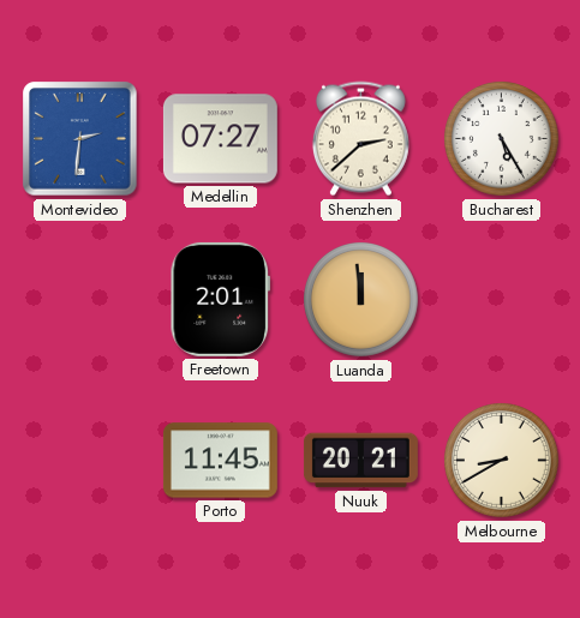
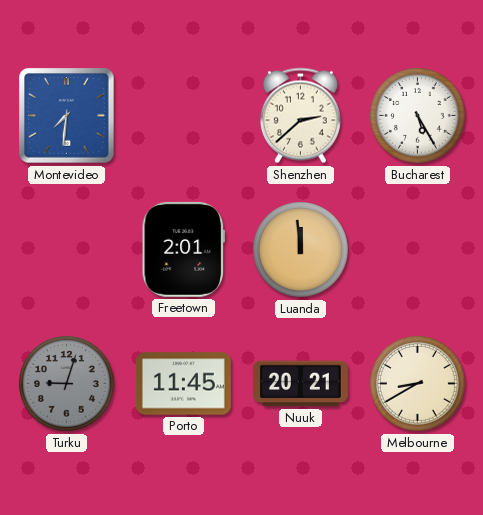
Montevideo: 2:31 -> 7:31 (67, 116)
Medellin: 07:27 -> none (220, 139)
Turku: none -> 9:03 (67, 384)
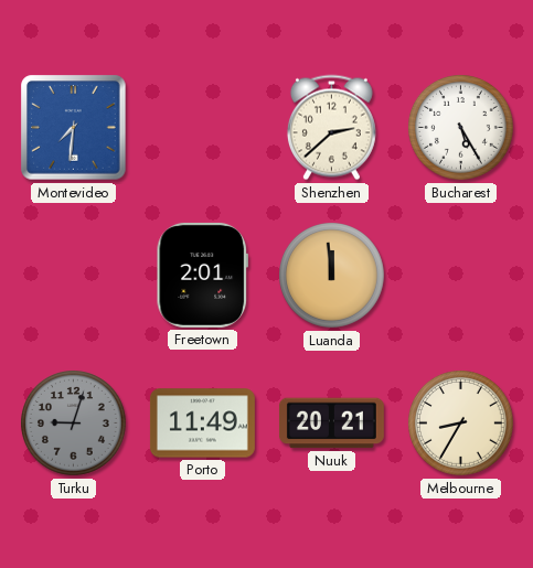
Porto: 11:45 -> 11:49 (202, 424)
Melbourne: 8:40 -> 8:35 (461, 424)
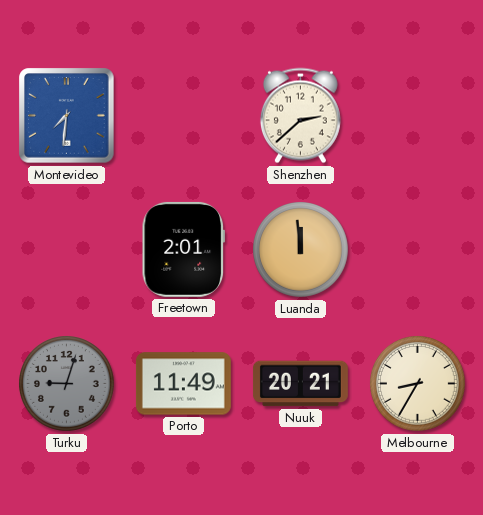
Bucharest: 5:25 -> none (461, 128)
